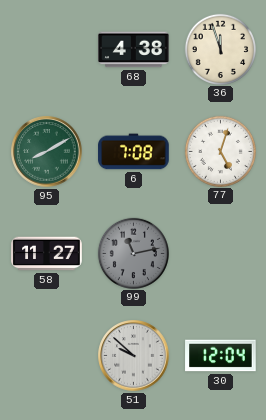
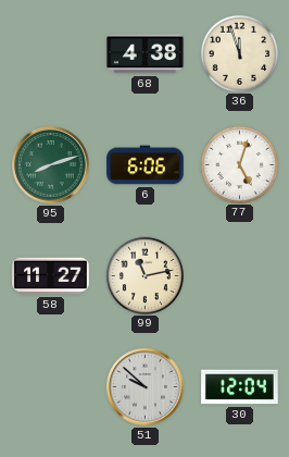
95: 8:10 -> 8:12 (51, 165)
6: 7:08 -> 6:06 (146, 165)
99 dial: grey -> cream (144, 275)
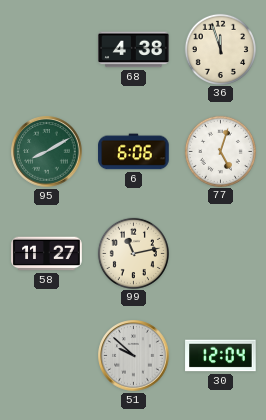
95: 8:12 -> 8:10 (47, 152)
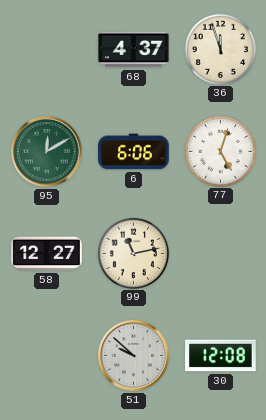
68: 4:38 -> 4:37 (134, 50)
95: 8:10 -> 12:10 (47, 152)
58: 11:27 -> 12:27 (47, 254)
30: 12:04 -> 12:08 (221, 356)
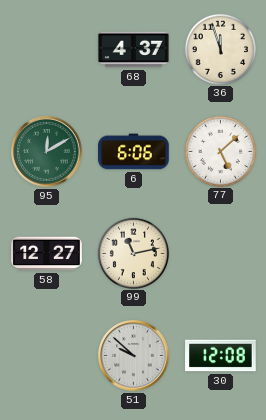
77: 5:03 -> 5:08 (220, 151)
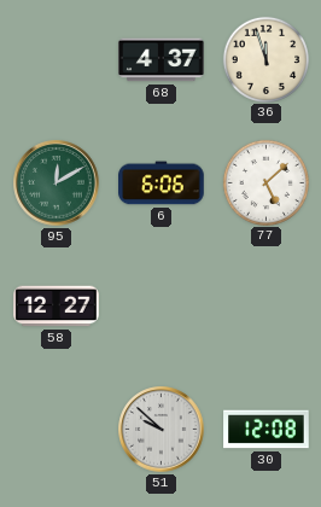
99: 11:13 -> none (133, 253)
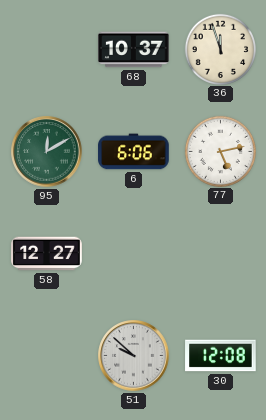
68: 4:37 -> 10:37 (134, 50)
77: 5:08 -> 5:13 (220, 151)
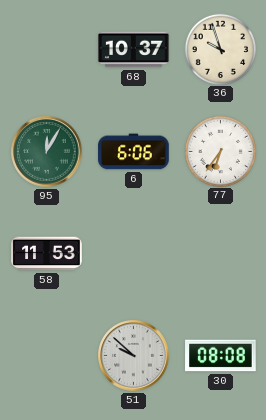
36: 11:57 -> 9:57 (220, 49)
95: 12:10 -> 12:05 (47, 152)
77: 5:13 -> 6:36 (220, 151)
58: 12:27 -> 11:53 (47, 254)
30: 12:08 -> 08:08 (221, 356)
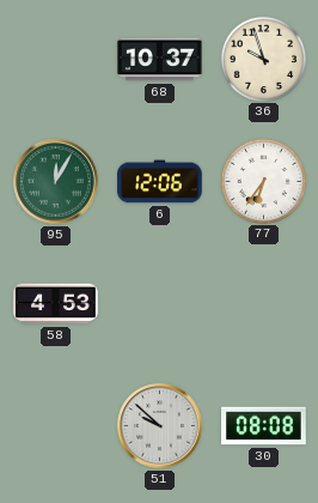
6: 6:06 -> 12:06 (160, 182)
58: 11:53 -> 4:53 (56, 304)
